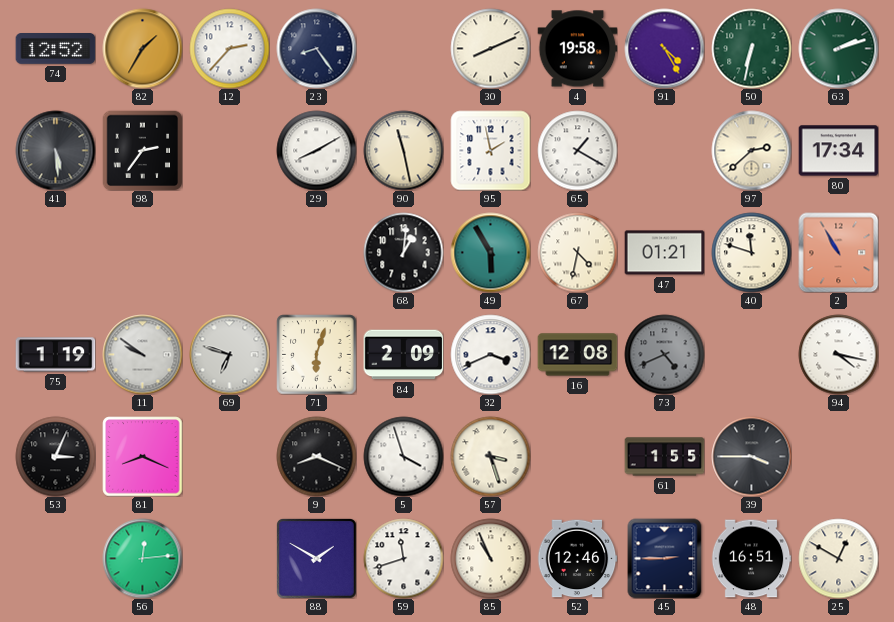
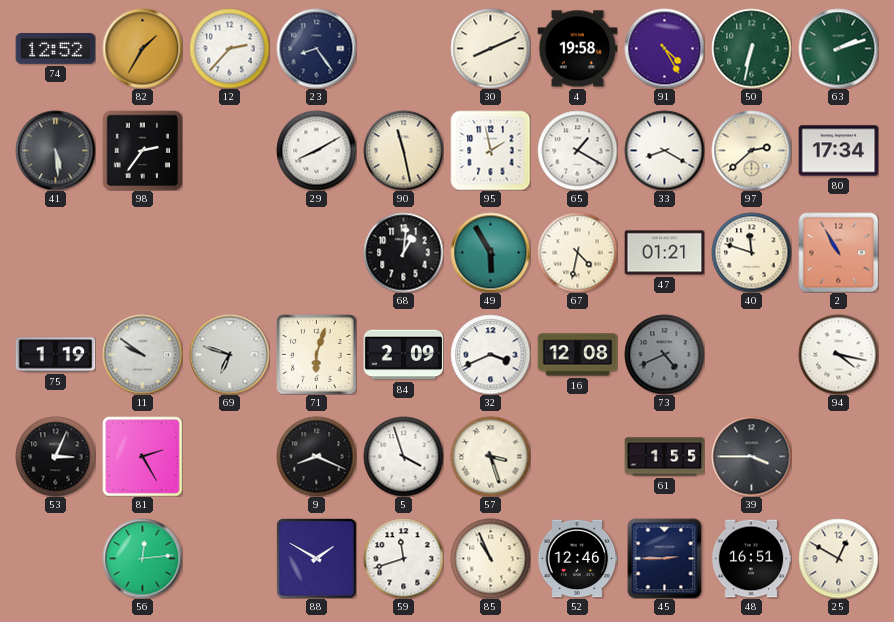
33: none -> 8:20 (664, 150)
81: 8:19 -> 2:25 (142, 456)
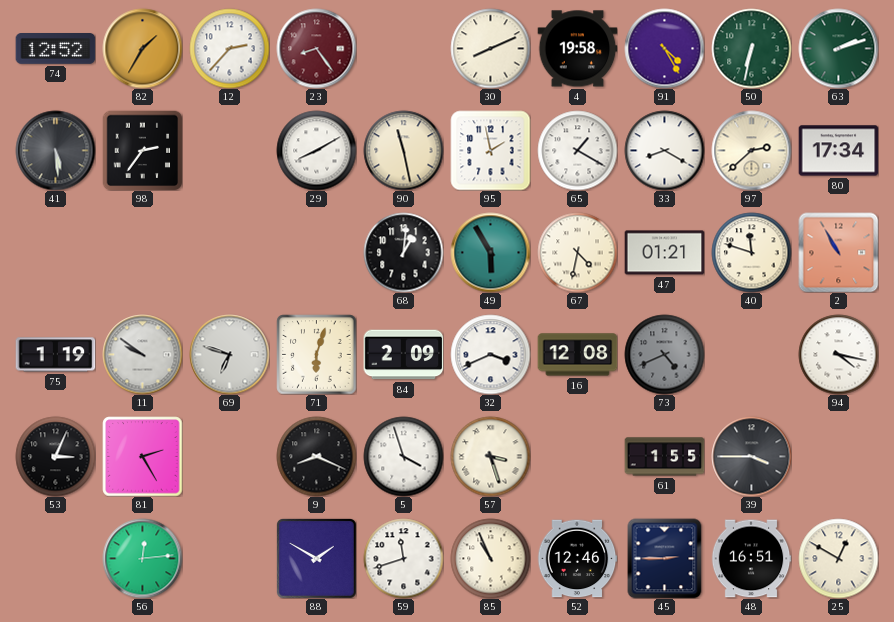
23 dial: navy -> burgundy (316, 48)
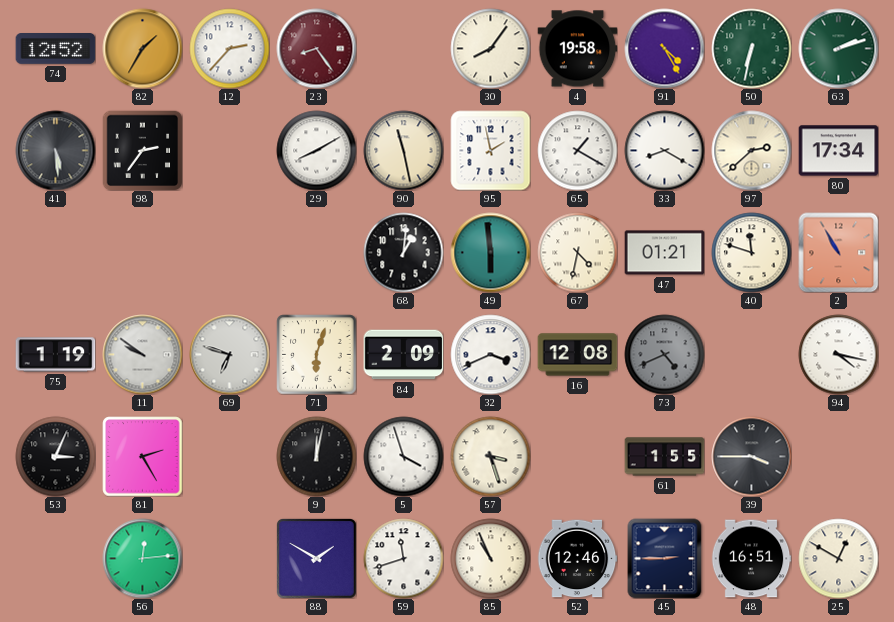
30: 8:11 -> 8:06 (490, 48)
49: 5:55 -> 5:59 (490, 252)
9: 8:19 -> 12:02 (316, 456)
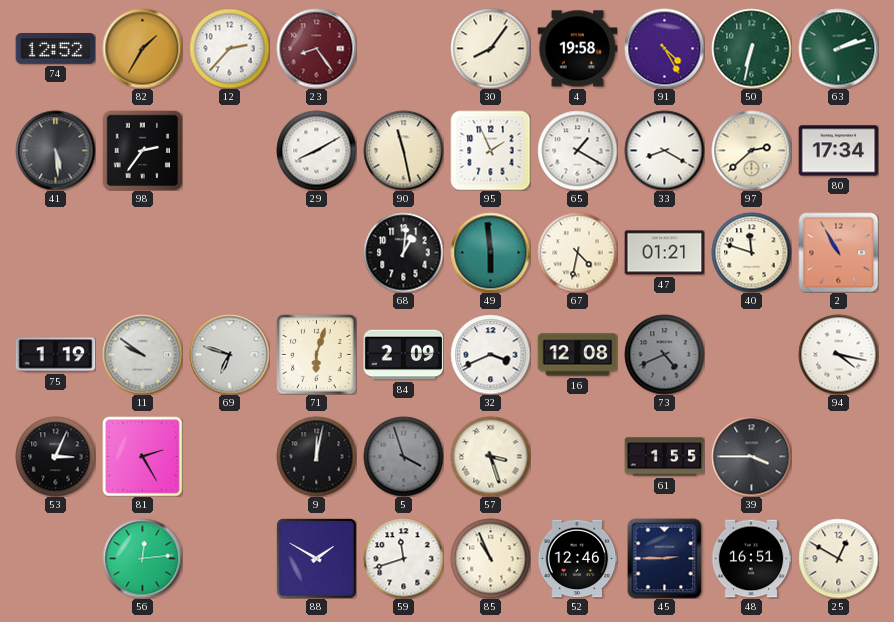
95: 1:58 -> 1:56 (490, 150)
5 dial: white -> grey (403, 456)
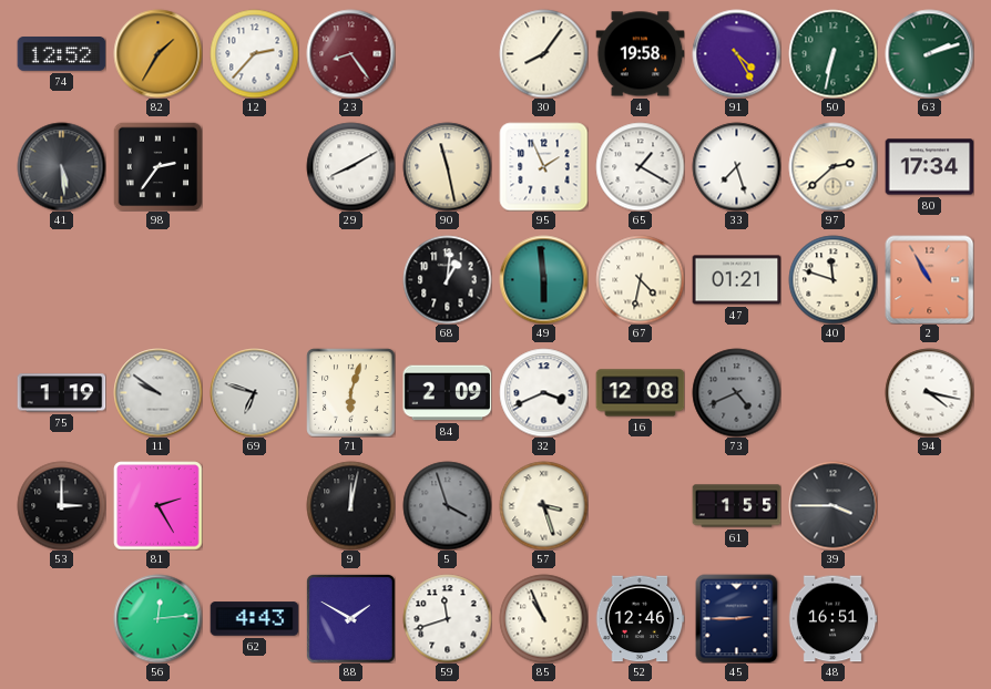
33: 8:20 -> 7:27 (736, 166)
53: 3:04 -> 3:00 (61, 505)
62: none -> 4:43 (254, 619)
25: 12:50 -> none (838, 558)
